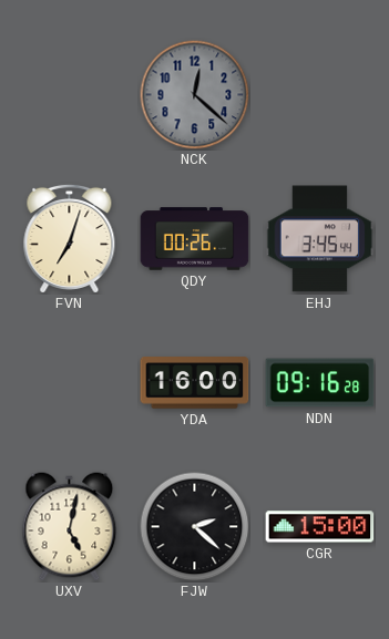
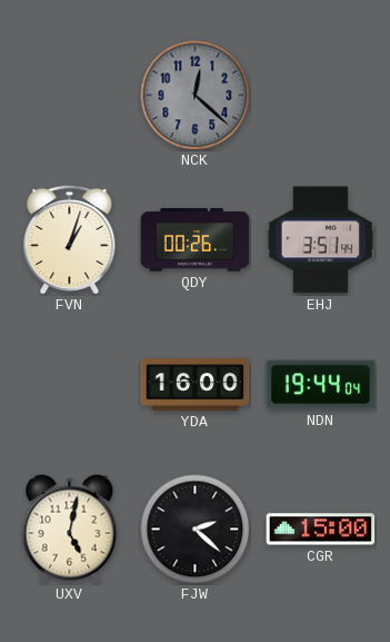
FVN: 7:03 -> 1:03 (70, 239)
EHJ: 3:45 -> 3:51 (321, 240)
NDN: 09:16 -> 19:44 (321, 385)
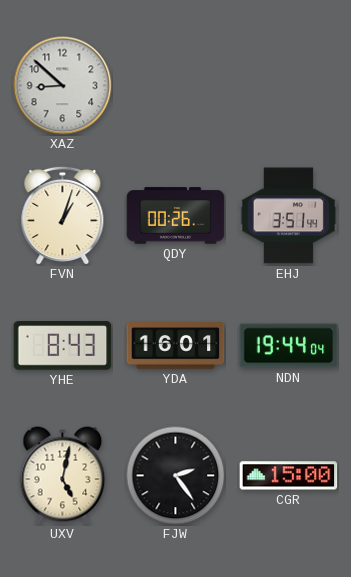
XAZ: none -> 8:52 (63, 86)
NCK: 12:22 -> none (196, 96)
YHE: none -> 8:43 (63, 346)
YDA: 16:00 -> 16:01 (176, 346)
FJW: 2:22 -> 2:24 (176, 476)
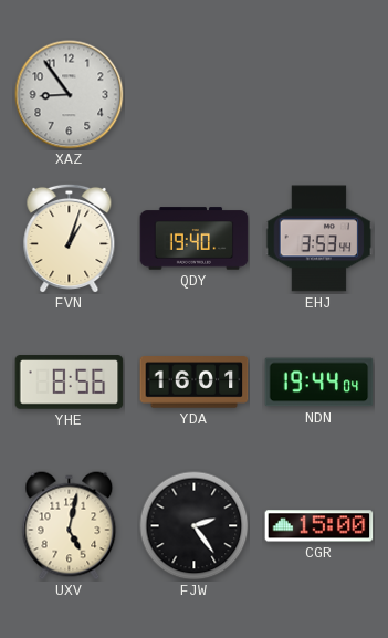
XAZ: 8:52 -> 8:54 (70, 95)
QDY: 00:26 -> 19:40 (195, 239)
EHJ: 3:51 -> 3:53 (319, 239)
YHE: 8:43 -> 8:56 (70, 383)
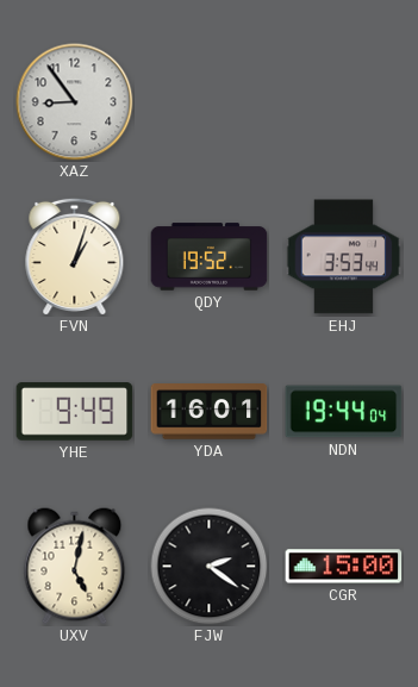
QDY: 19:40 -> 19:52 (210, 257)
YHE: 8:56 -> 9:49 (75, 412)
FJW: 2:24 -> 2:21 (210, 567)
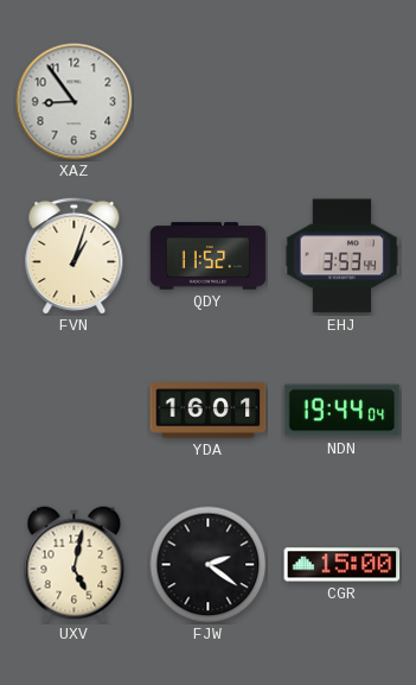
QDY: 19:52 -> 11:52 (209, 256)
YHE: 9:49 -> none (75, 412)
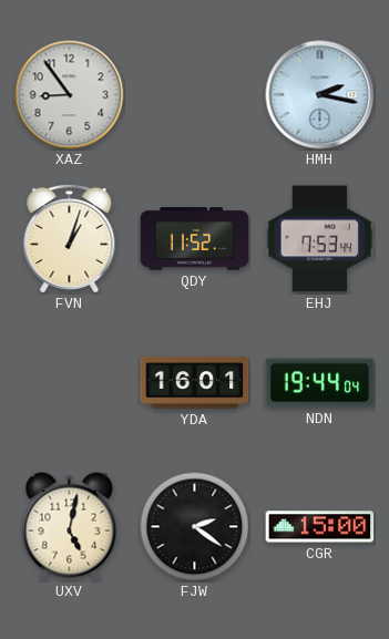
HMH: none -> 2:17 (320, 95)
EHJ: 3:53 -> 7:53 (320, 239)
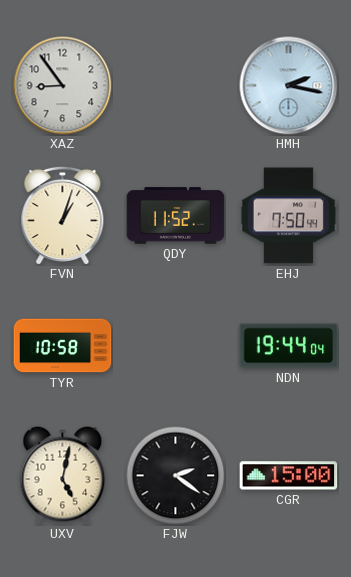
EHJ: 7:53 -> 7:50 (289, 216)
TYR: none -> 10:58 (63, 346)
YDA: 16:01 -> none (195, 383)
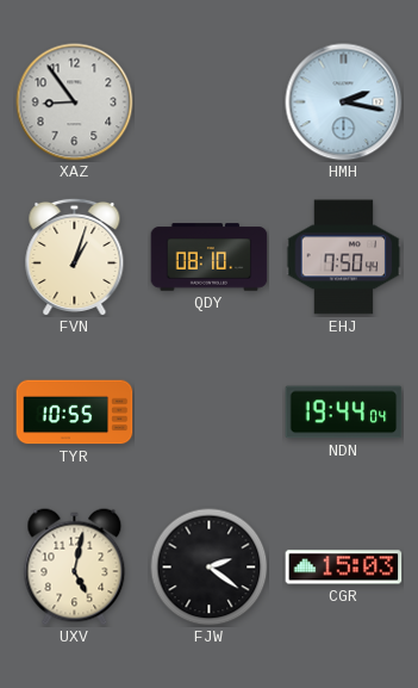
QDY: 11:52 -> 08:10 (210, 258)
TYR: 10:58 -> 10:55 (75, 413)
CGR: 15:00 -> 15:03 (344, 568)
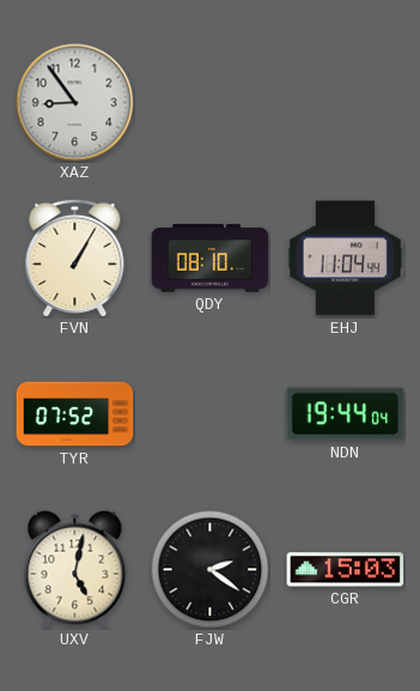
HMH: 2:17 -> none (344, 103)
FVN: 1:03 -> 1:05 (75, 257)
EHJ: 7:50 -> 11:04 (346, 259)
TYR: 10:55 -> 07:52 (75, 414)
